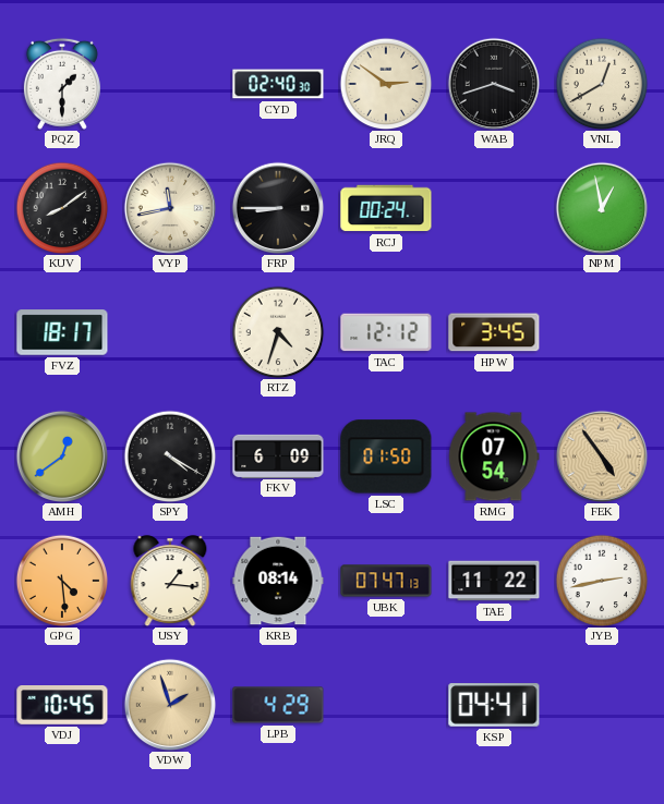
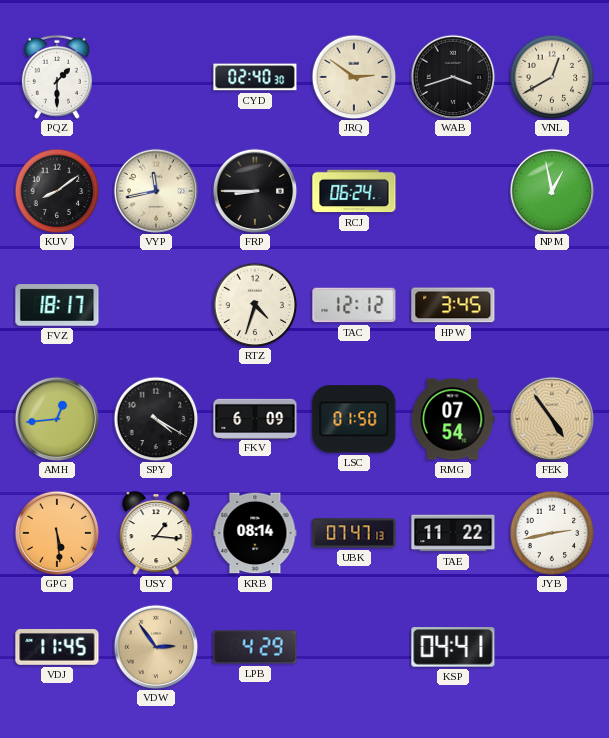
RCJ: 00:24 -> 06:24 (354, 191)
AMH: 12:39 -> 12:44 (57, 419)
GPG: 4:29 -> 5:29 (57, 533)
VDJ: 10:45 -> 11:45 (57, 647)
VDW: 1:57 -> 2:54 (156, 647)
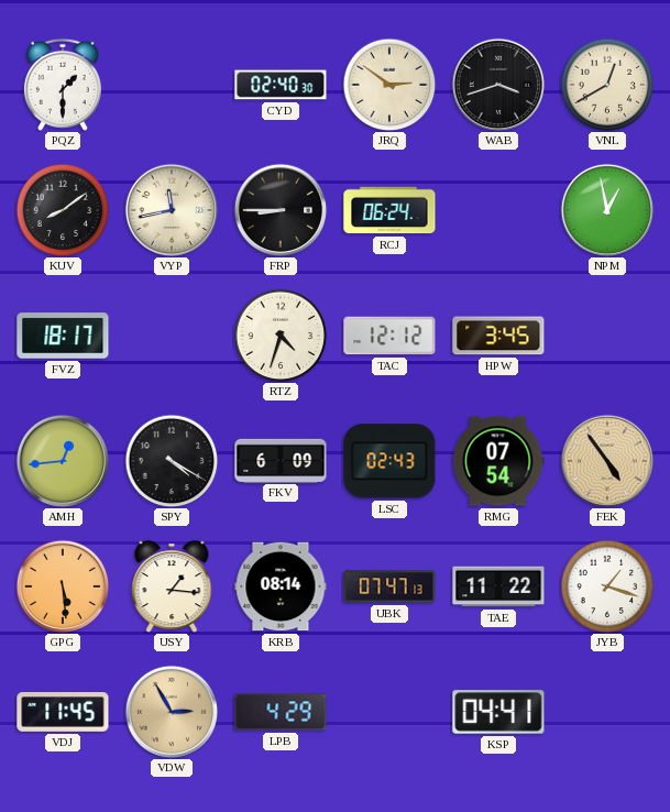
LSC: 01:50 -> 02:43 (389, 461)
JYB: 2:43 -> 1:18 (607, 586)
VDW: 2:54 -> 2:55 (172, 712)
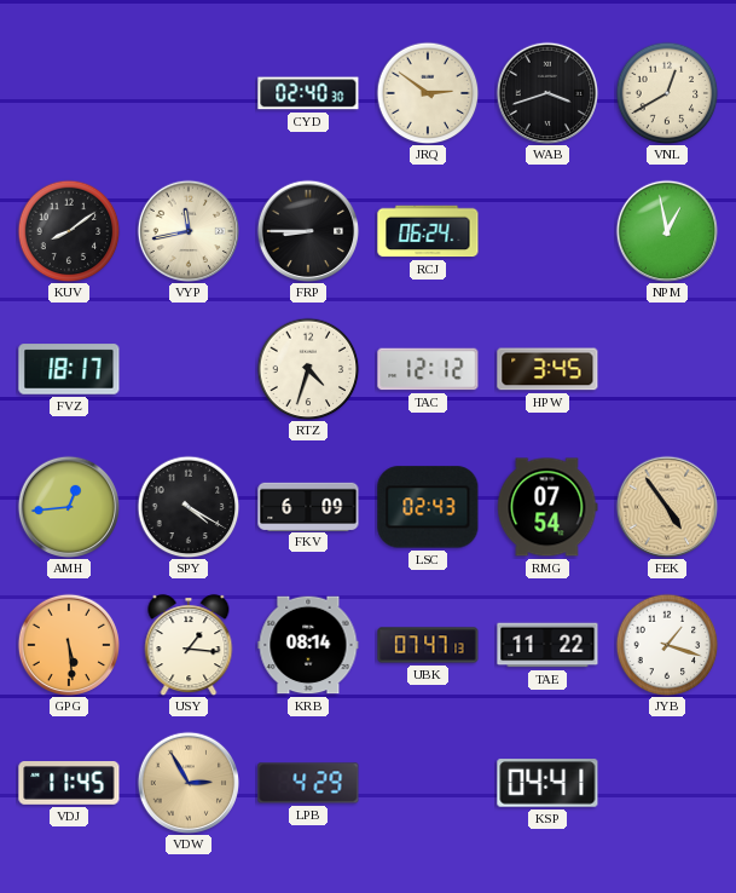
PQZ: 1:30 -> none (63, 85)
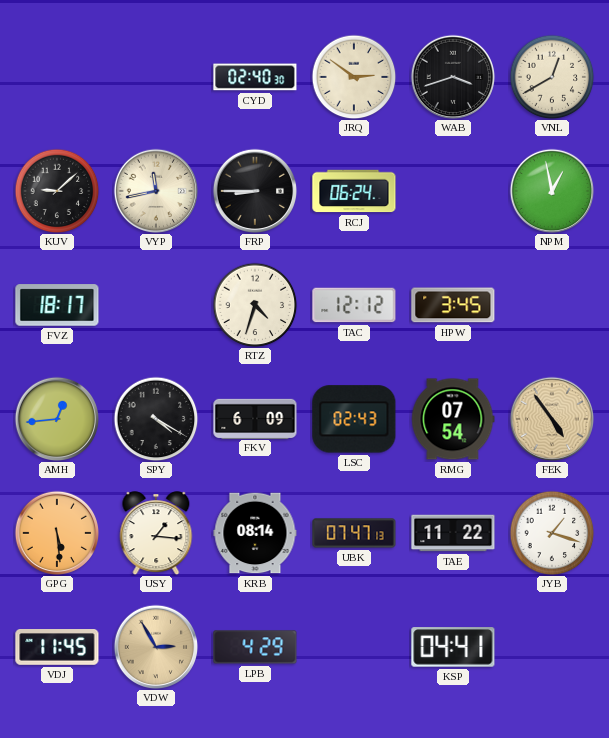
KUV: 8:09 -> 9:08 (57, 191)
